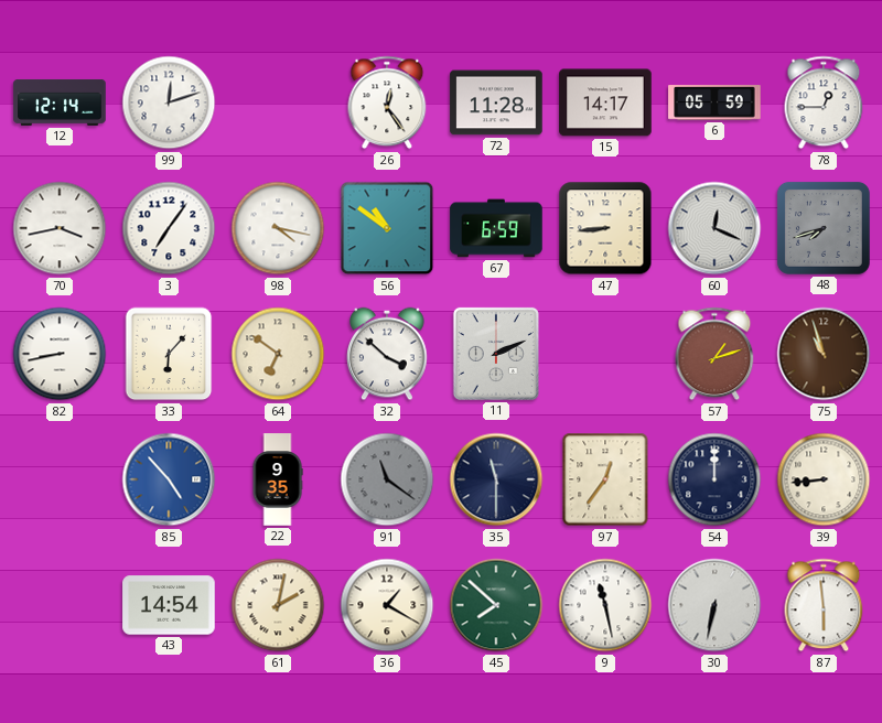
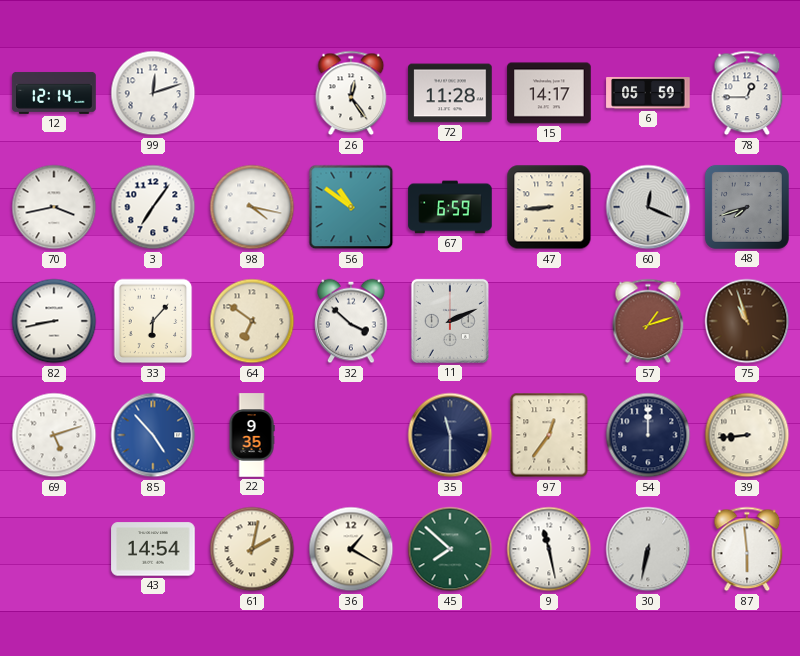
69: none -> 5:12 (54, 435)
91: 11:21 -> none (387, 479)
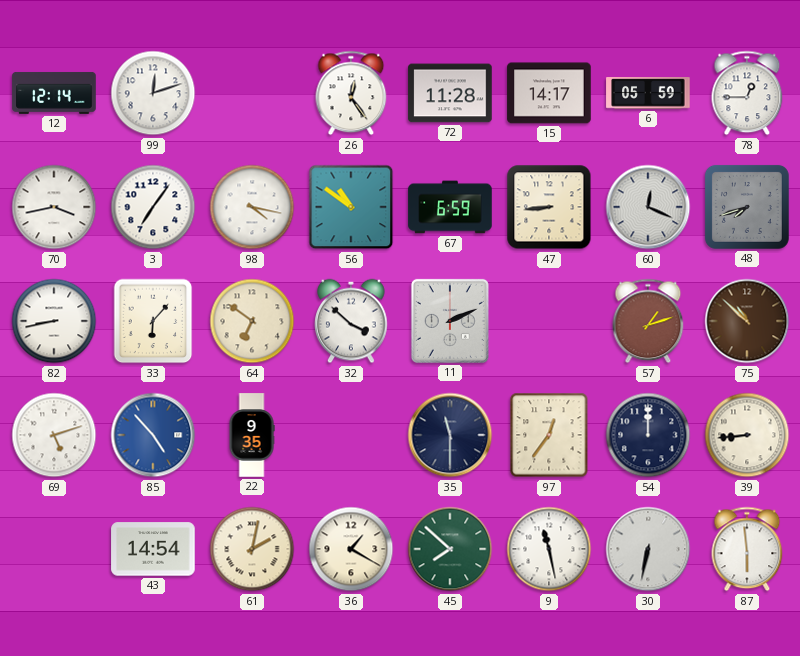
75: 10:57 -> 10:52 (747, 321)
